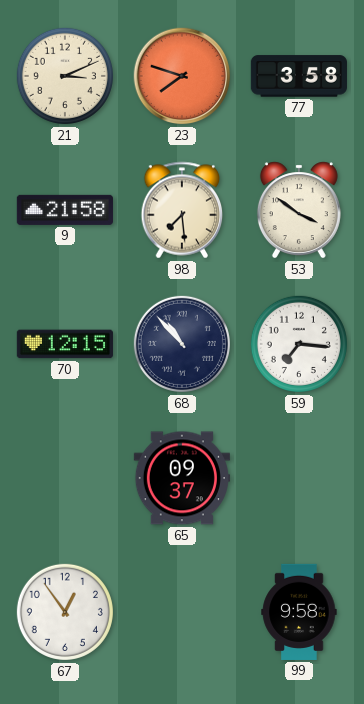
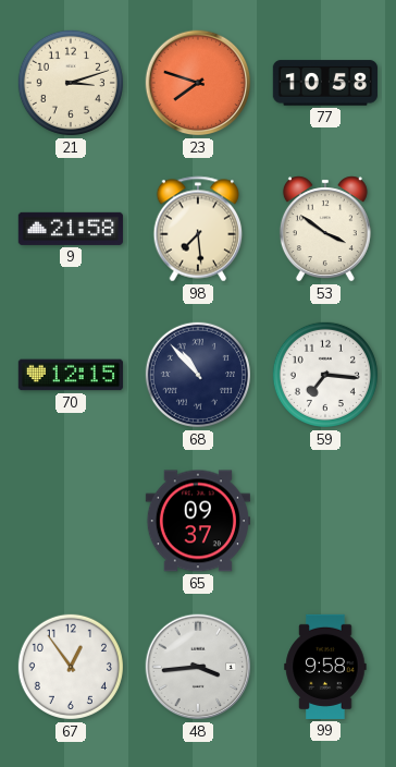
21: 3:11 -> 3:12 (71, 83)
77: 3:58 -> 10:58 (325, 83)
48: none -> 3:44 (198, 667)
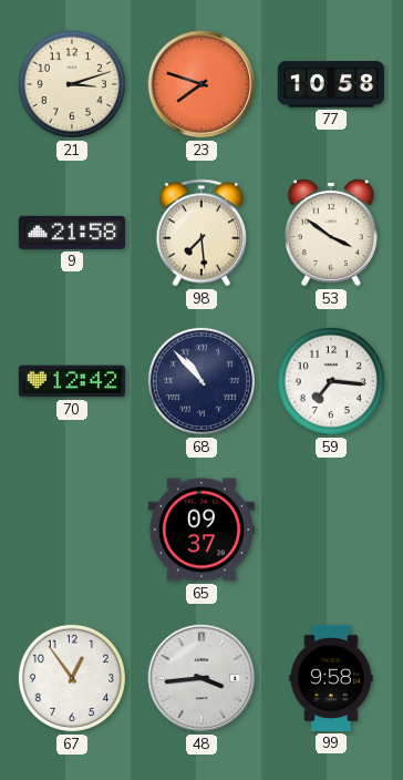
70: 12:15 -> 12:42 (72, 381)
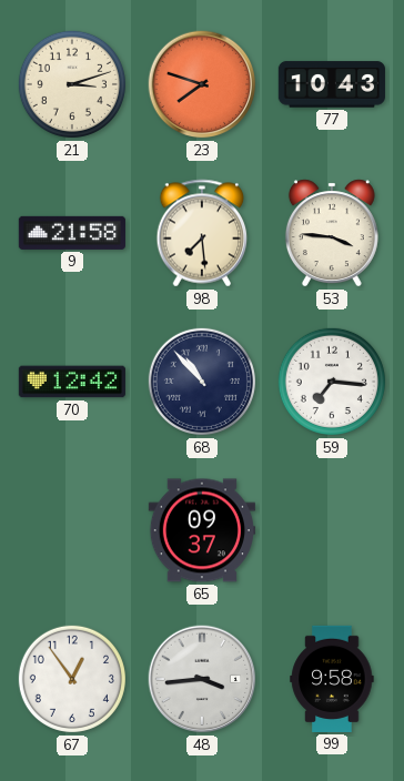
77: 10:58 -> 10:43 (332, 84)
53: 3:51 -> 3:46 (332, 233)
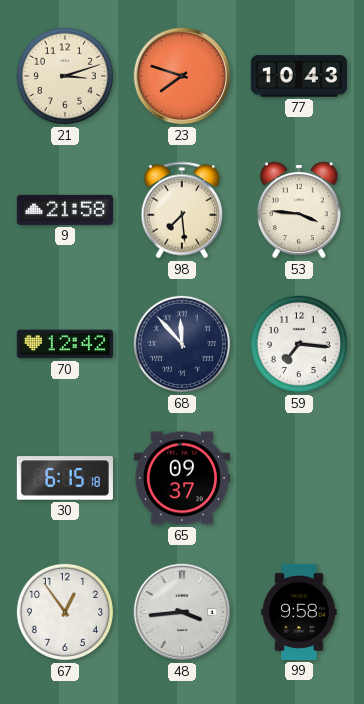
68: 10:53 -> 11:53 (182, 344)
30: none -> 6:15 (65, 478)
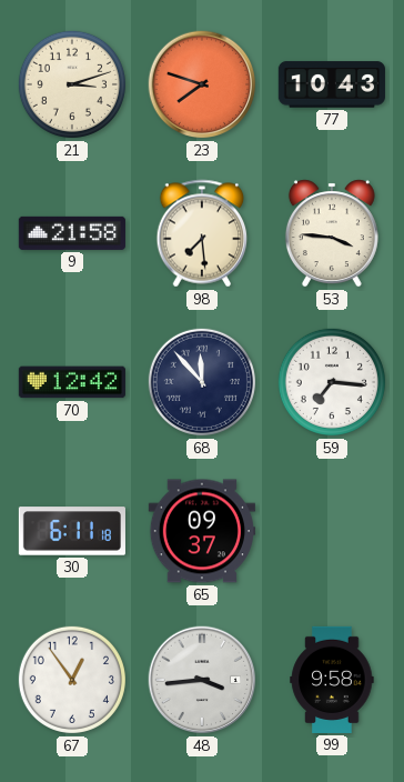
30: 6:15 -> 6:11 (72, 531)
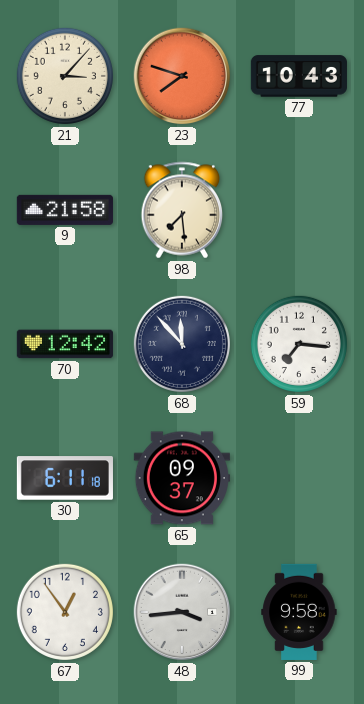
21: 3:12 -> 3:07 (65, 76)
53: 3:46 -> none (332, 233)
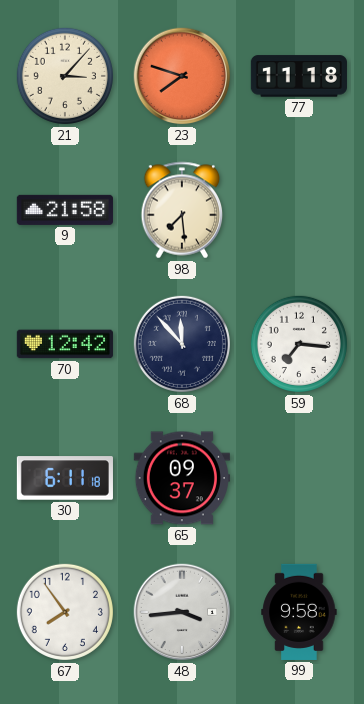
77: 10:43 -> 11:18 (299, 76)
67: 12:54 -> 7:54 (65, 612)
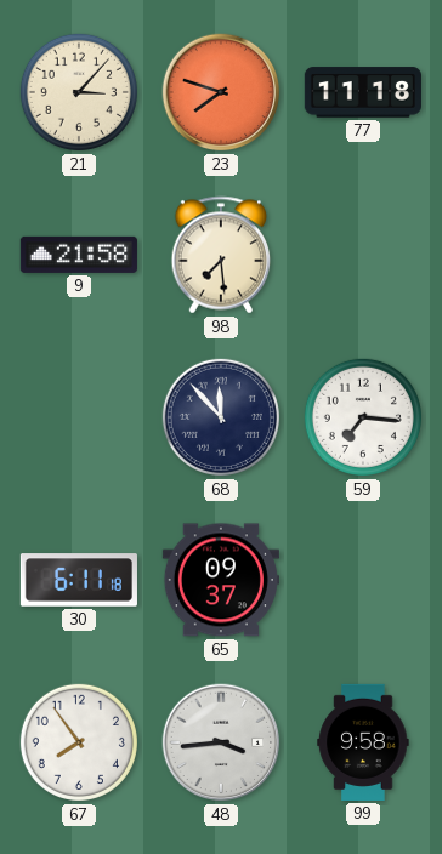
70: 12:42 -> none (65, 344)
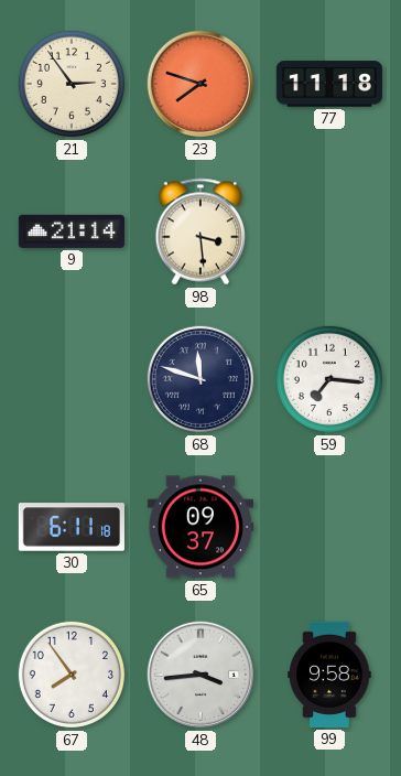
21: 3:07 -> 2:54 (72, 84)
9: 21:58 -> 21:14 (72, 231)
98: 7:29 -> 3:29 (201, 231)
68: 11:53 -> 11:48 (201, 379)
